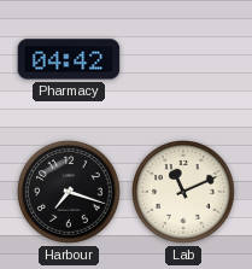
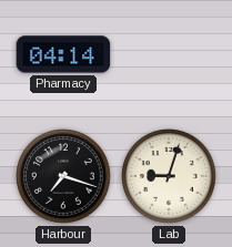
Pharmacy: 04:42 -> 04:14 (63, 54)
Lab: 11:11 -> 9:03 (170, 177)
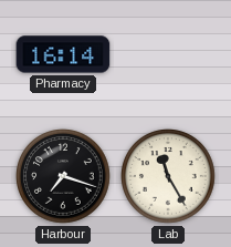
Pharmacy: 04:14 -> 16:14 (63, 54)
Lab: 9:03 -> 11:25 (169, 177)
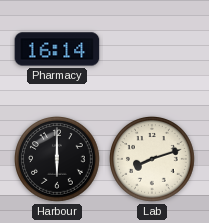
Harbour: 7:18 -> 6:00 (58, 160)
Lab: 11:25 -> 8:12 (153, 160)
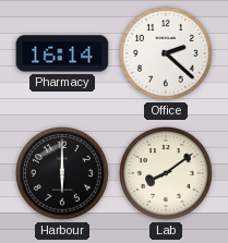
Office: none -> 2:22 (167, 54)
Lab: 8:12 -> 8:09 (167, 174)
